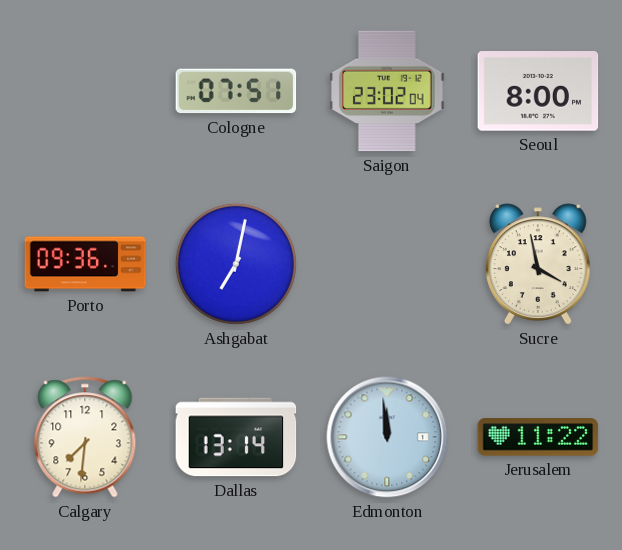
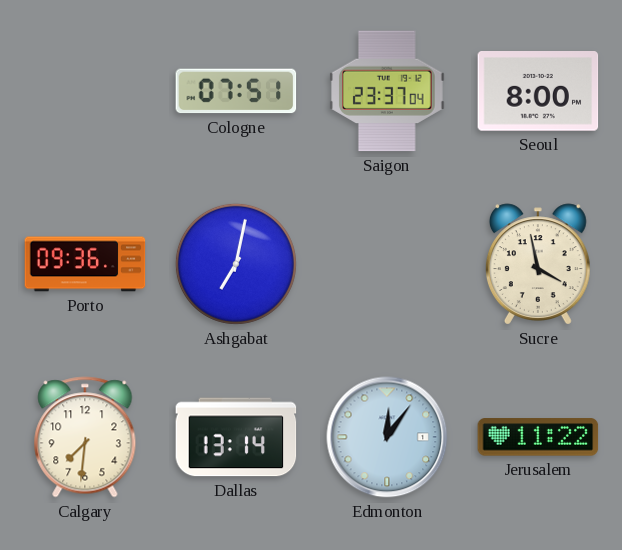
Saigon: 23:02 -> 23:37 (387, 91)
Edmonton: 11:59 -> 12:06 (387, 437)
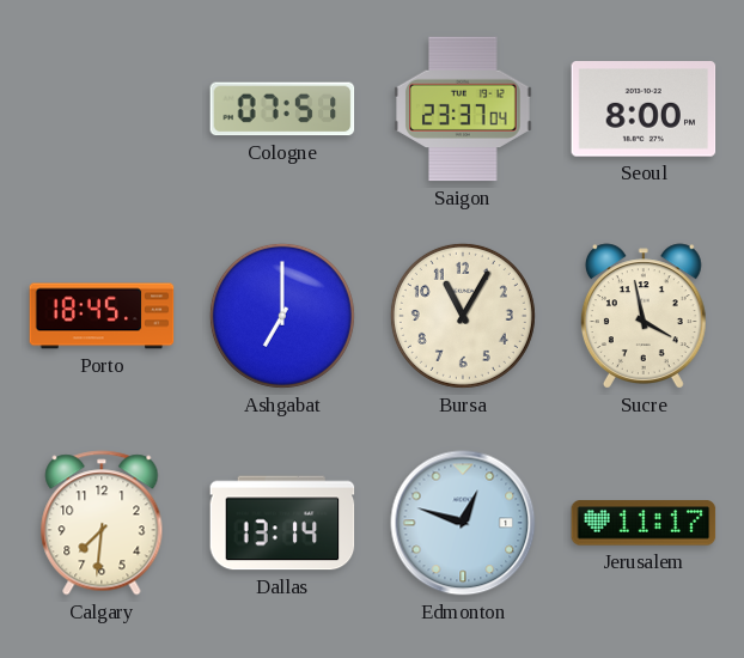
Porto: 09:36 -> 18:45 (102, 316)
Ashgabat: 7:02 -> 7:00 (282, 316)
Bursa: none -> 11:05 (463, 316)
Edmonton: 12:06 -> 12:48 (463, 523)
Jerusalem: 11:22 -> 11:17 (644, 523)
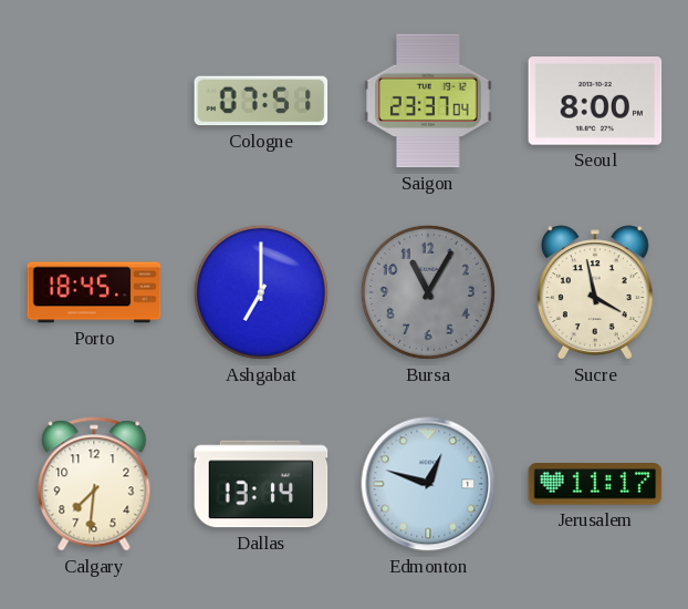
Bursa dial: cream -> grey (428, 292)
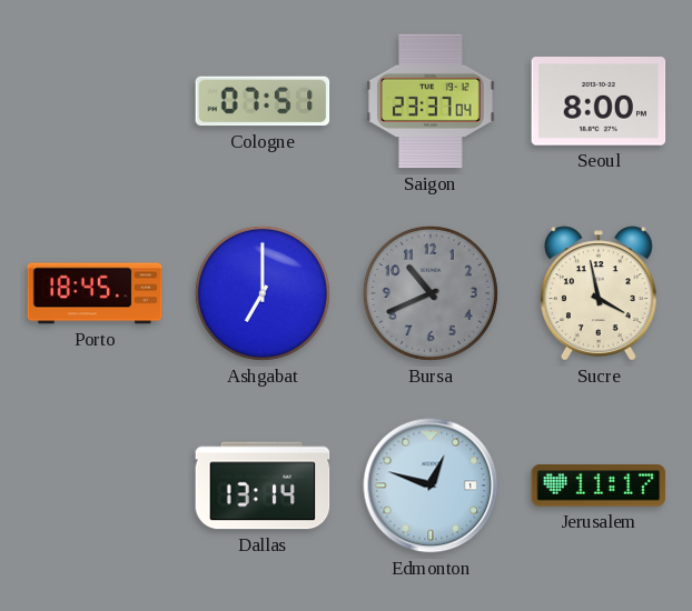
Bursa: 11:05 -> 10:41 (431, 293)
Calgary: 7:31 -> none (94, 484)
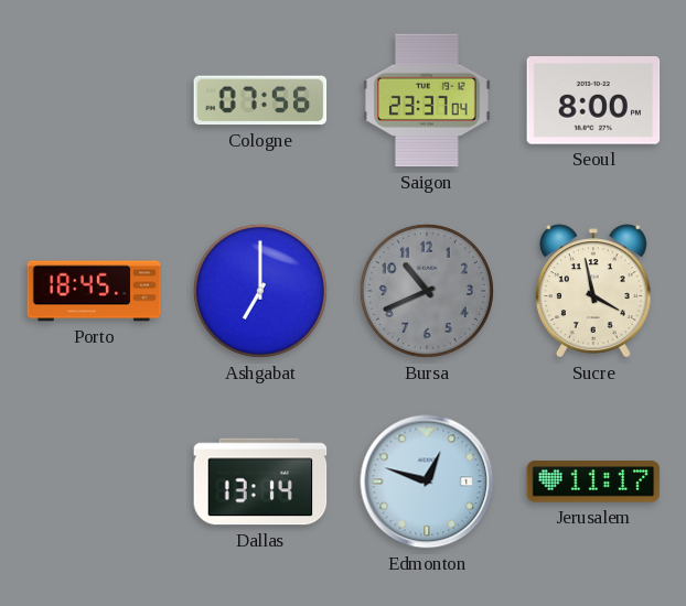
Cologne: 07:51 -> 07:56 (260, 100)
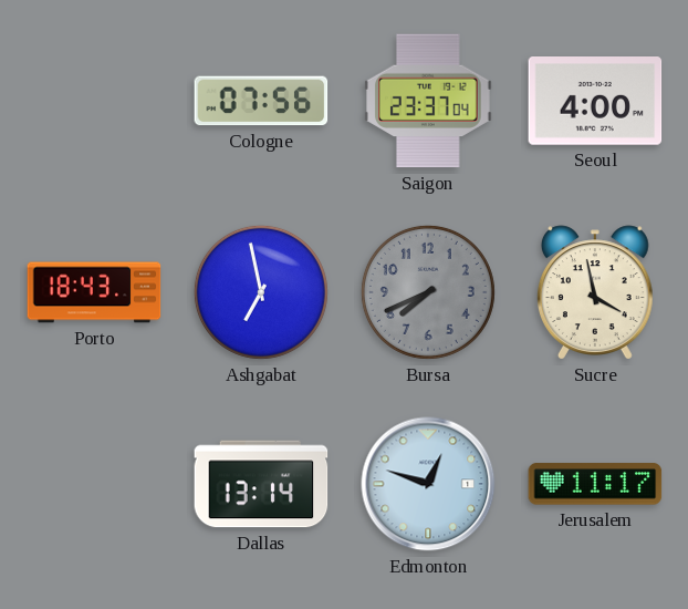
Seoul: 8:00 -> 4:00 (595, 102)
Porto: 18:45 -> 18:43 (94, 292)
Ashgabat: 7:00 -> 6:58 (261, 292)
Bursa: 10:41 -> 7:41 (428, 292)
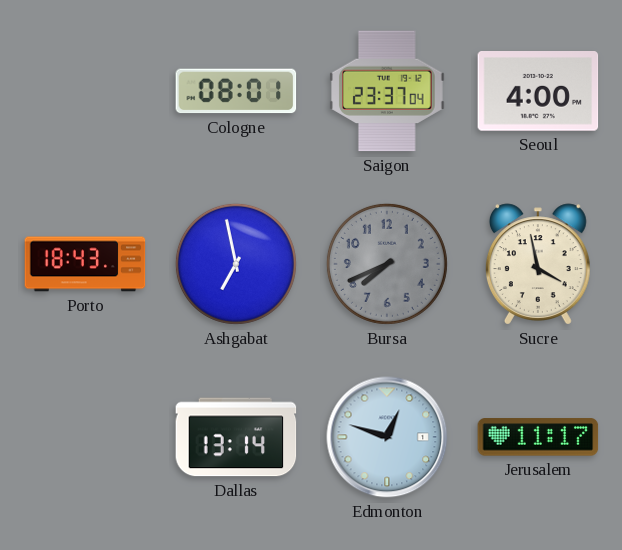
Cologne: 07:56 -> 08:01 (236, 91)
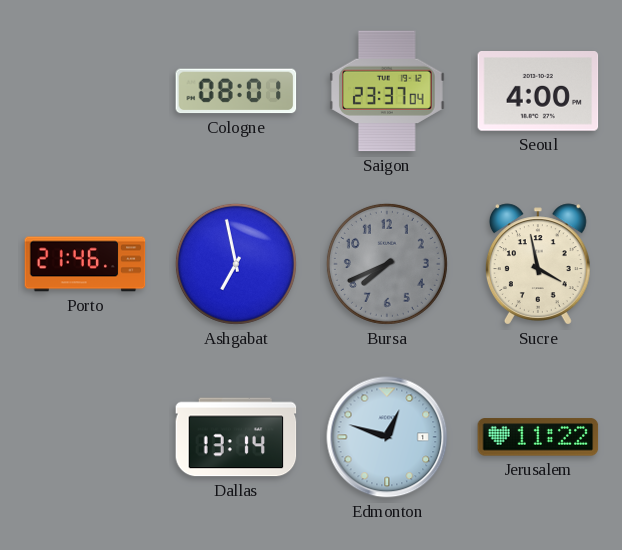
Porto: 18:43 -> 21:46 (85, 264)
Jerusalem: 11:17 -> 11:22 (538, 437)
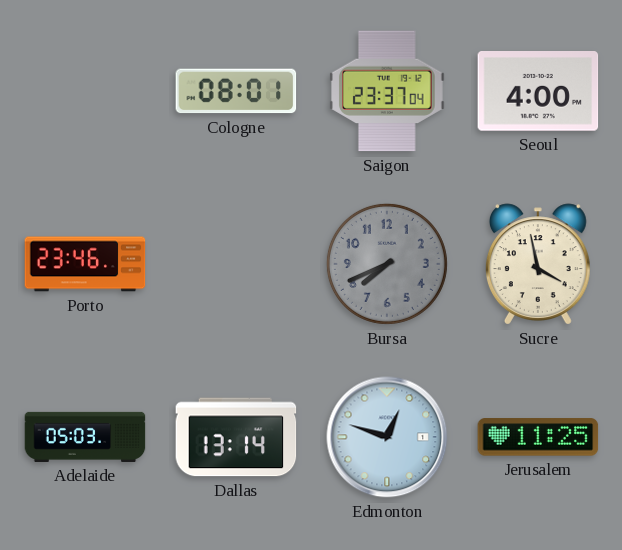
Porto: 21:46 -> 23:46 (85, 264)
Ashgabat: 6:58 -> none (236, 264)
Adelaide: none -> 05:03 (85, 437)
Jerusalem: 11:22 -> 11:25 (538, 437)
